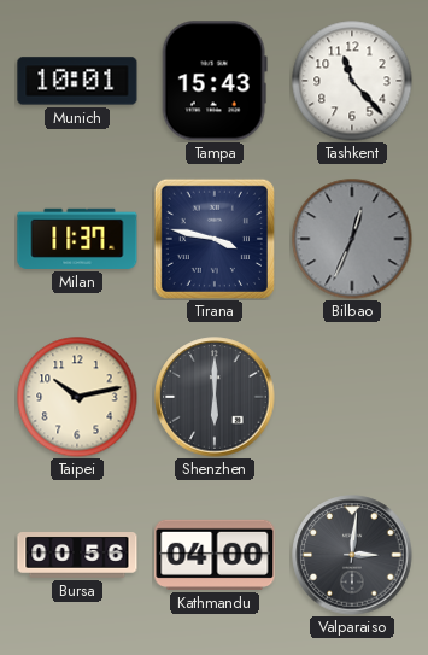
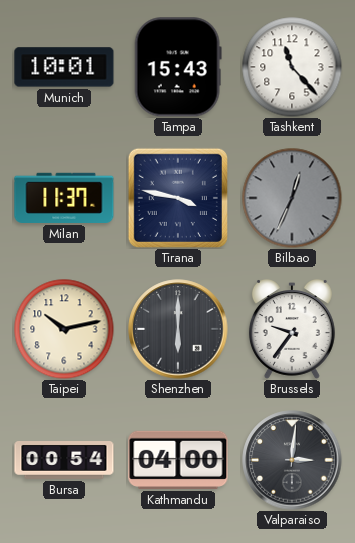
Brussels: none -> 9:36 (292, 329)
Bursa: 00:56 -> 00:54 (64, 461)
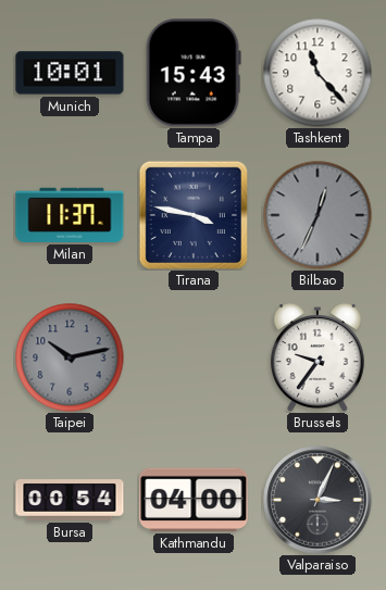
Taipei dial: cream -> grey (70, 357)
Shenzhen: 6:00 -> none (178, 329)
Valparaiso: 3:01 -> 3:04 (317, 500)
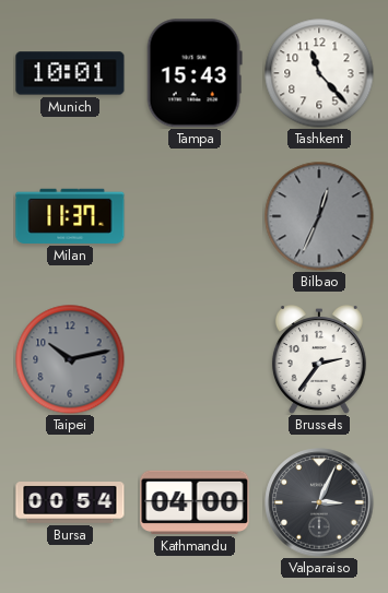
Tirana: 3:47 -> none (194, 215)
Brussels: 9:36 -> 2:36 (319, 359)
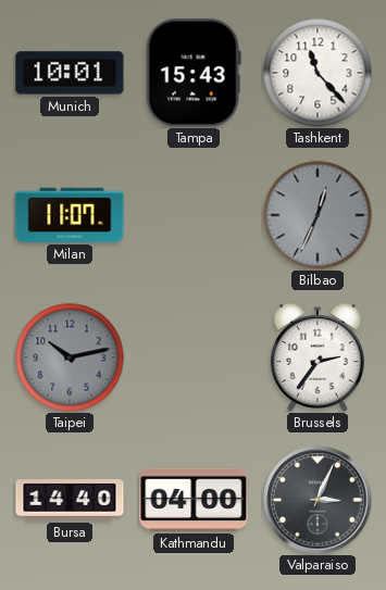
Milan: 11:37 -> 11:07 (70, 215)
Bursa: 00:54 -> 14:40 (70, 501)
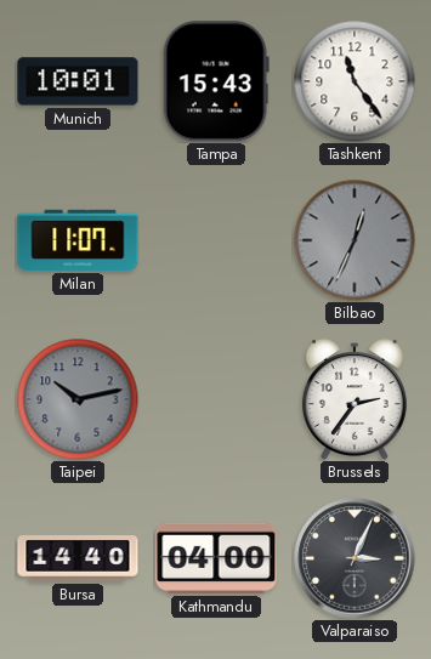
Tashkent: 11:23 -> 11:24 (355, 81)
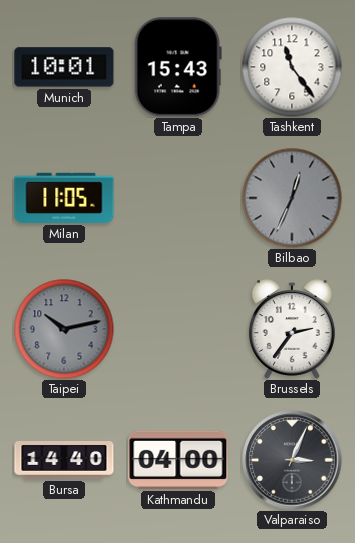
Milan: 11:07 -> 11:05 (64, 198)
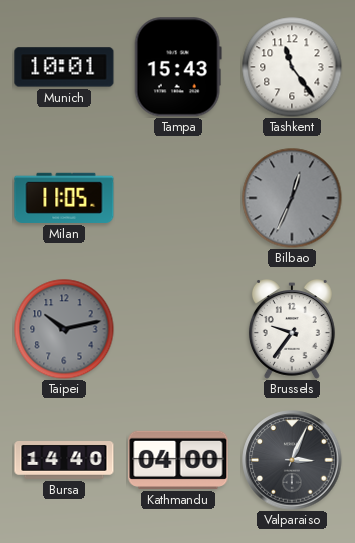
Brussels: 2:36 -> 9:36 (292, 329)
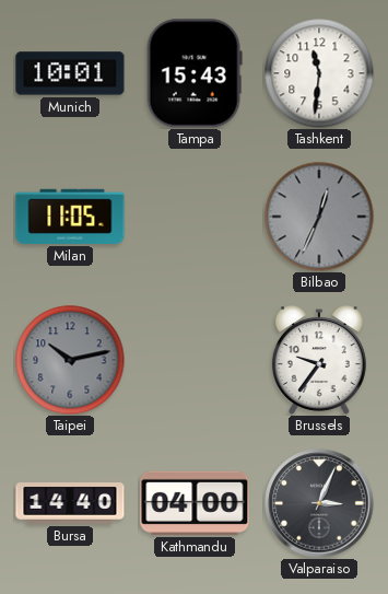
Tashkent: 11:24 -> 11:31 (319, 73)
